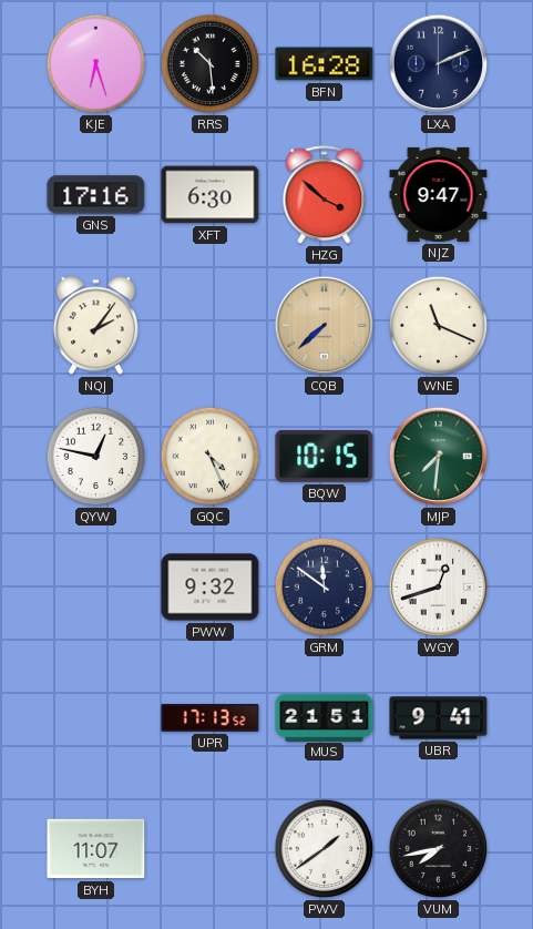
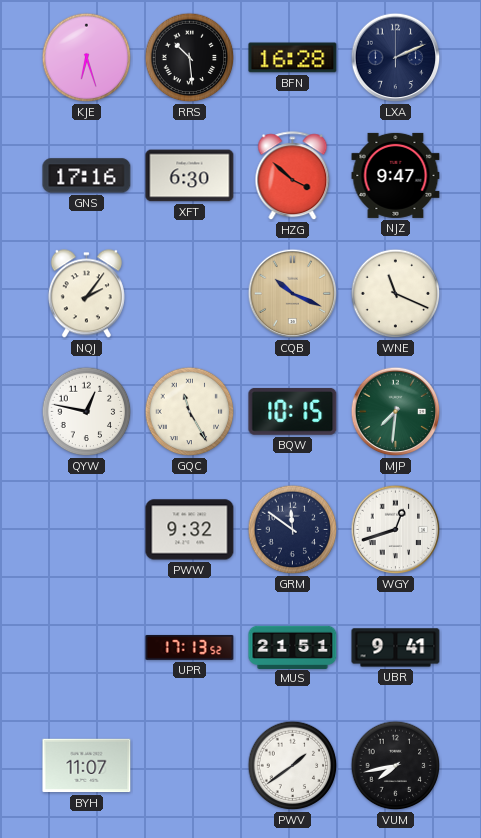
CQB: 7:38 -> 10:19 (293, 294)
GQC: 4:26 -> 11:25 (190, 412)
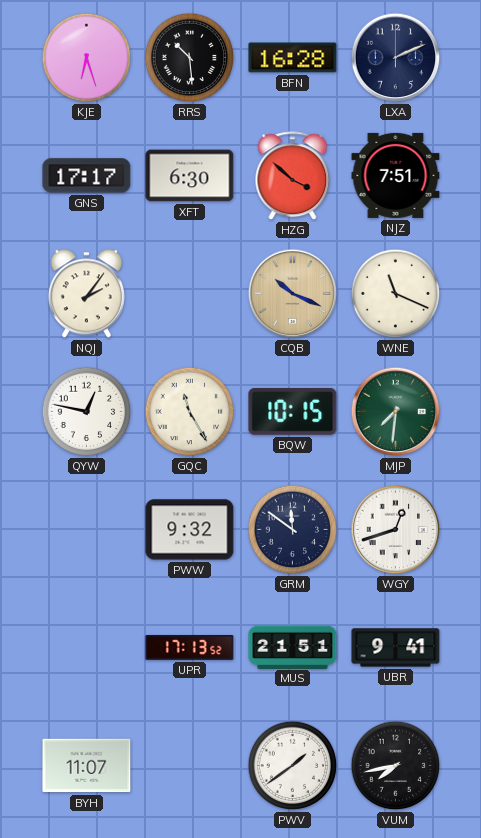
GNS: 17:16 -> 17:17 (87, 176)
NJZ: 9:47 -> 7:51 (396, 175)
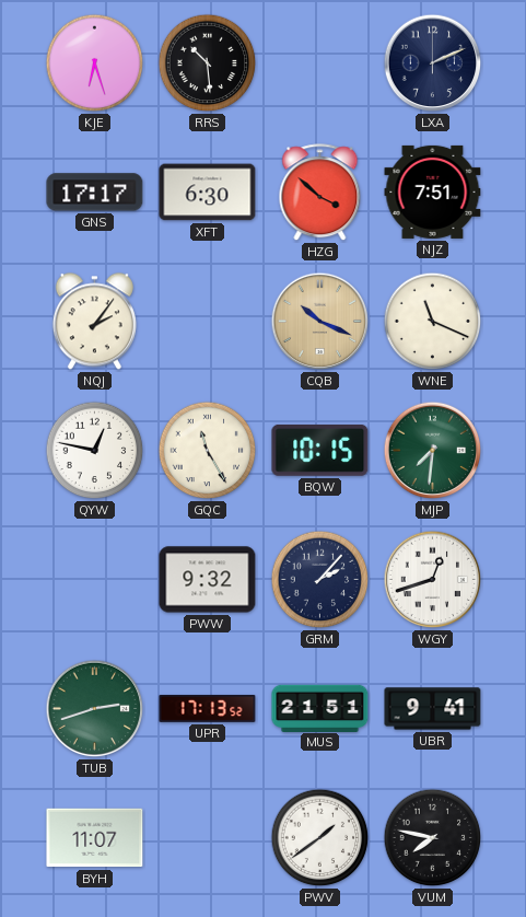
BFN: 16:28 -> none (293, 58)
GRM: 11:51 -> 2:07 (320, 580)
TUB: none -> 2:42 (95, 709)
VUM: 7:43 -> 7:47 (433, 838)
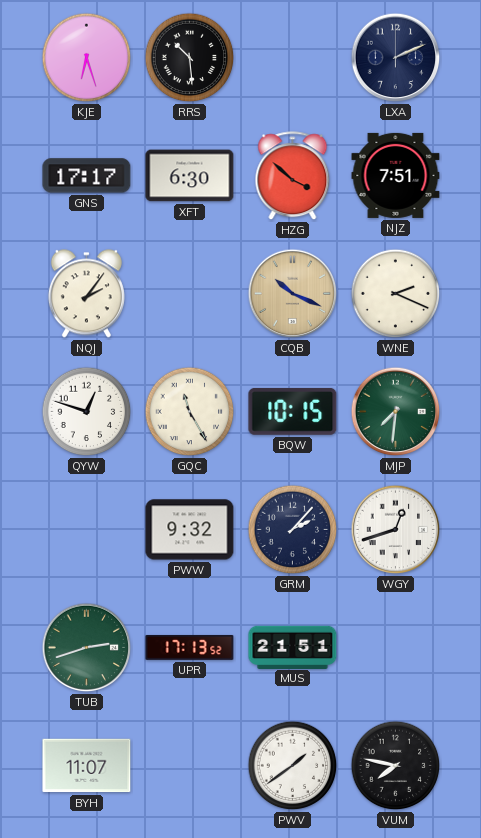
WNE: 11:19 -> 2:19 (396, 294)
QYW: 12:47 -> 12:48 (87, 412)
UBR: 9:41 -> none (433, 709)
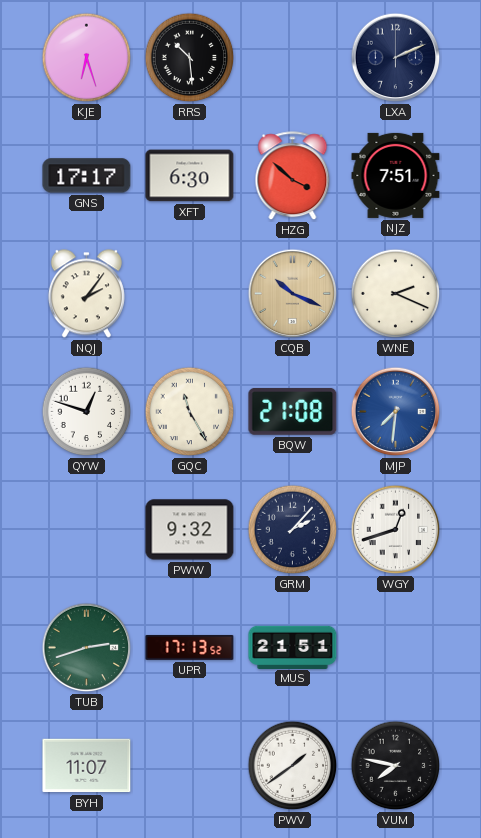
BQW: 10:15 -> 21:08 (293, 411)
MJP dial: green -> blue (396, 412)
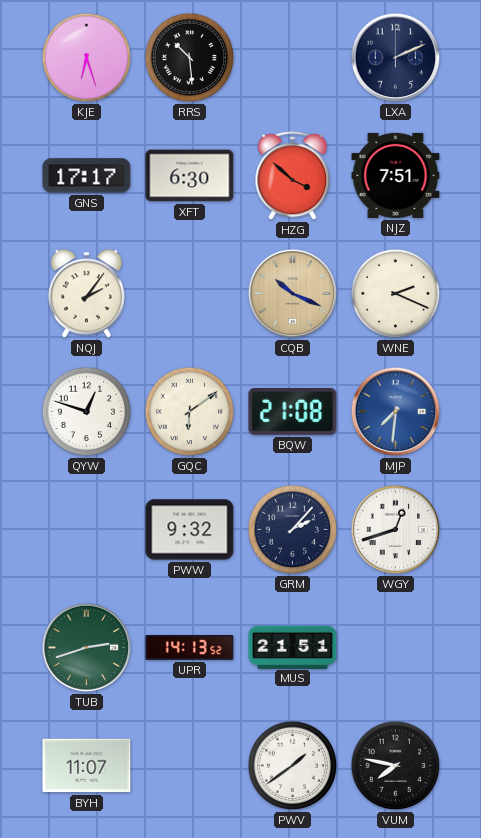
GQC: 11:25 -> 6:09 (190, 412)
UPR: 17:13 -> 14:13 (190, 647)
